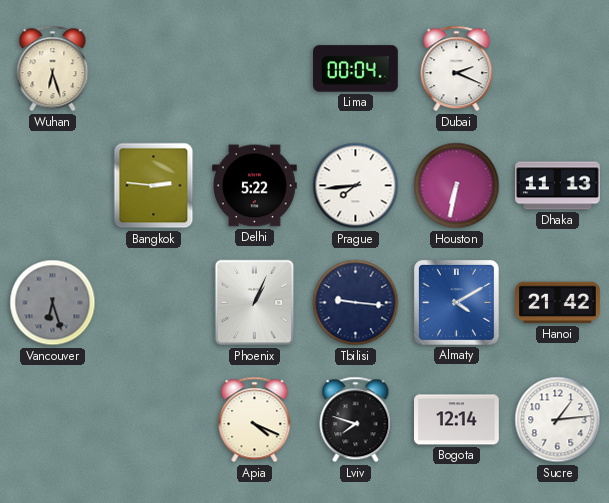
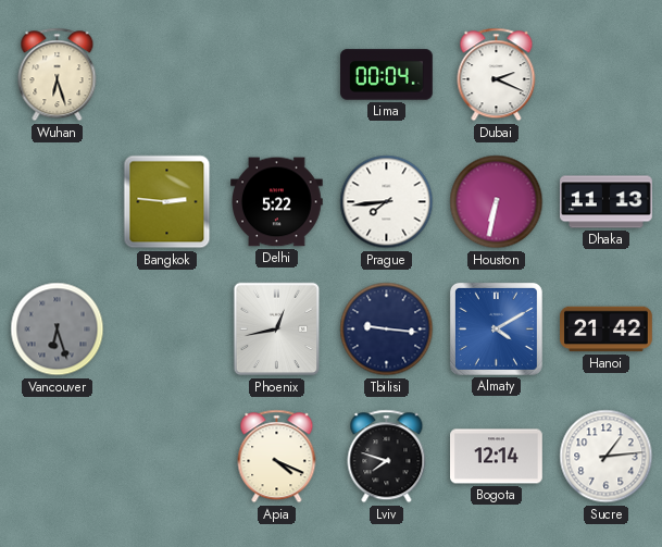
Phoenix: 1:04 -> 12:43 (277, 330)
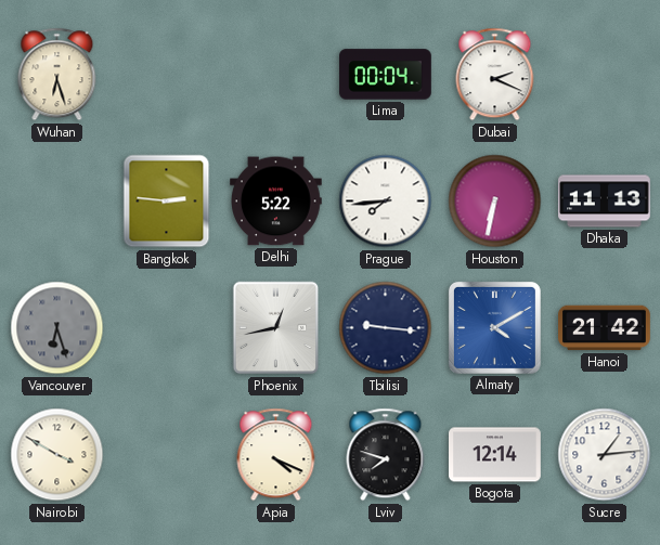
Nairobi: none -> 3:50 (57, 455)
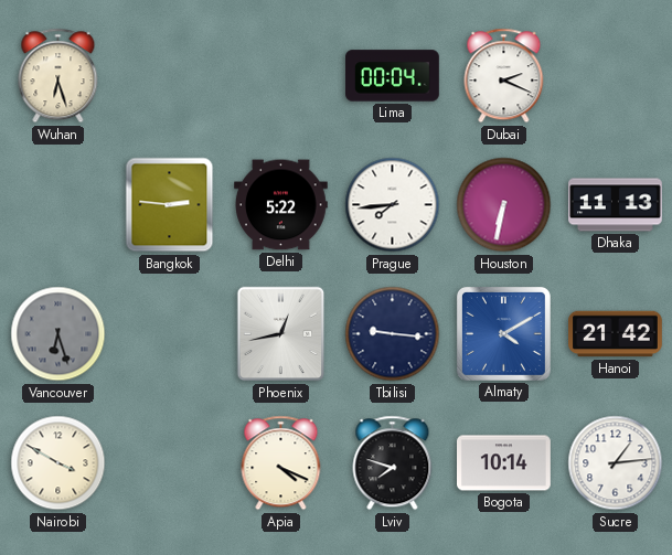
Bogota: 12:14 -> 10:14 (504, 463)
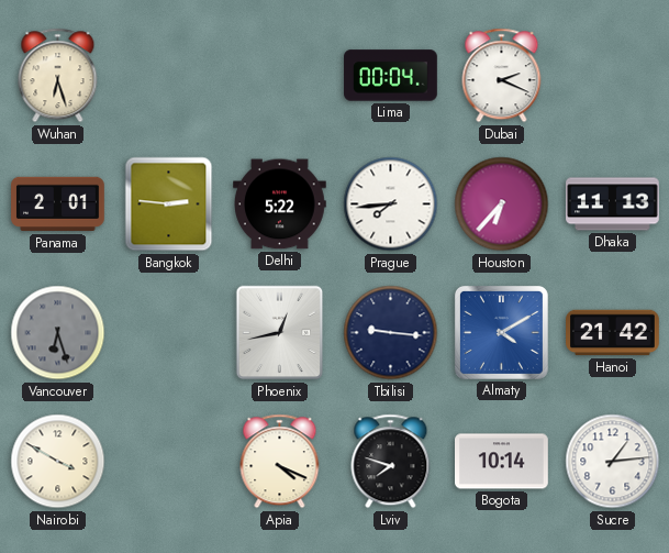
Panama: none -> 2:01 (58, 204)
Houston: 6:32 -> 6:37 (502, 204)
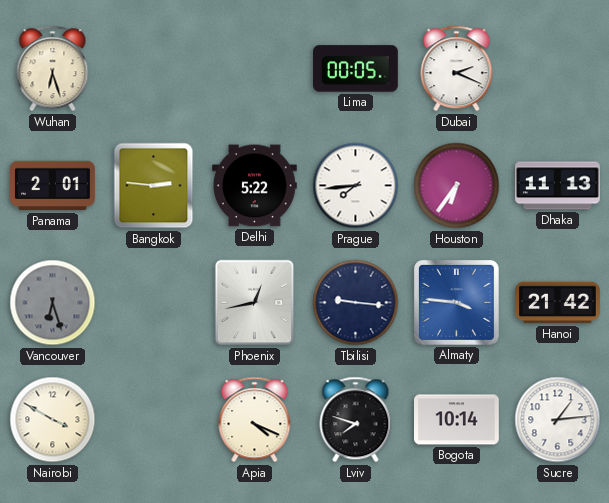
Lima: 00:04 -> 00:05 (356, 69)
Houston: 6:37 -> 6:36 (457, 186)
Almaty: 4:10 -> 3:46 (456, 302)
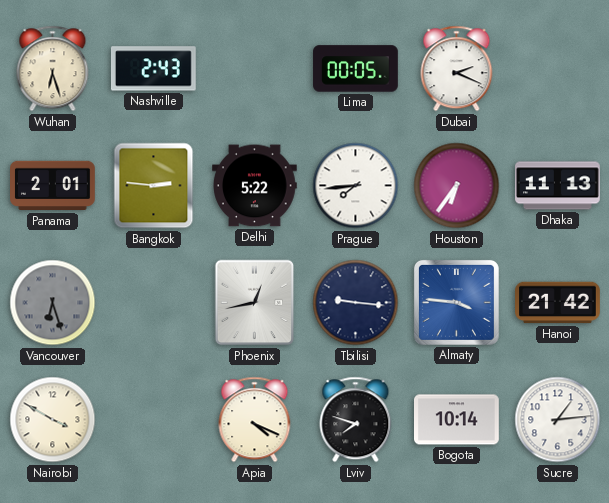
Nashville: none -> 2:43 (154, 69)
